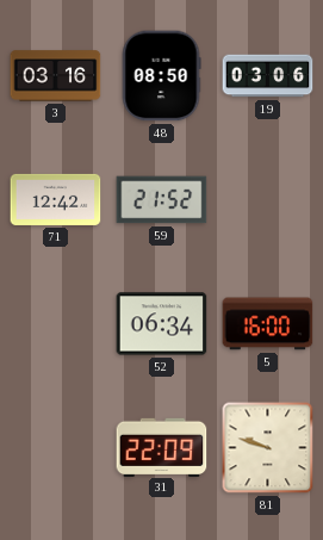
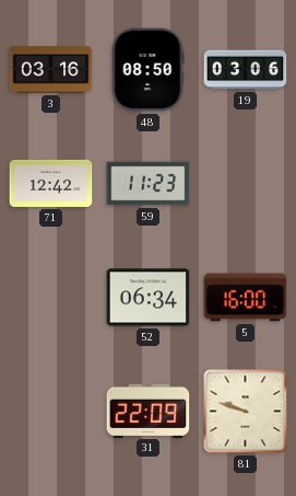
59: 21:52 -> 11:23 (149, 184)
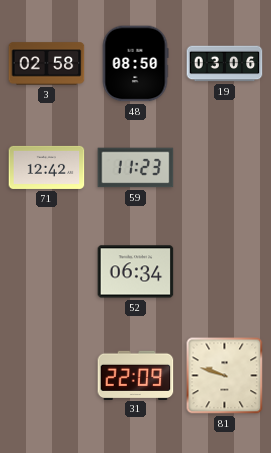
3: 03:16 -> 02:58 (47, 64)
5: 16:00 -> none (246, 298)
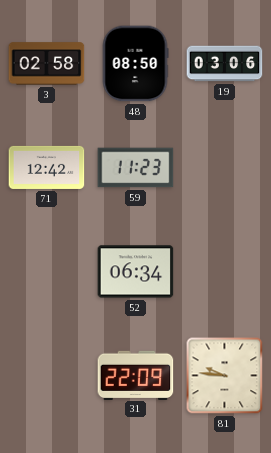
81: 9:48 -> 9:46 (225, 376)
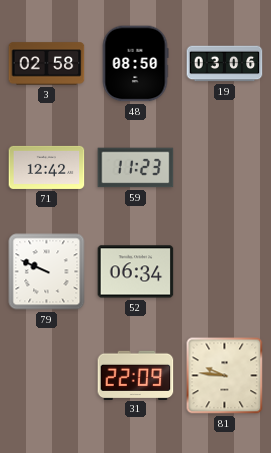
79: none -> 9:49 (47, 272)
